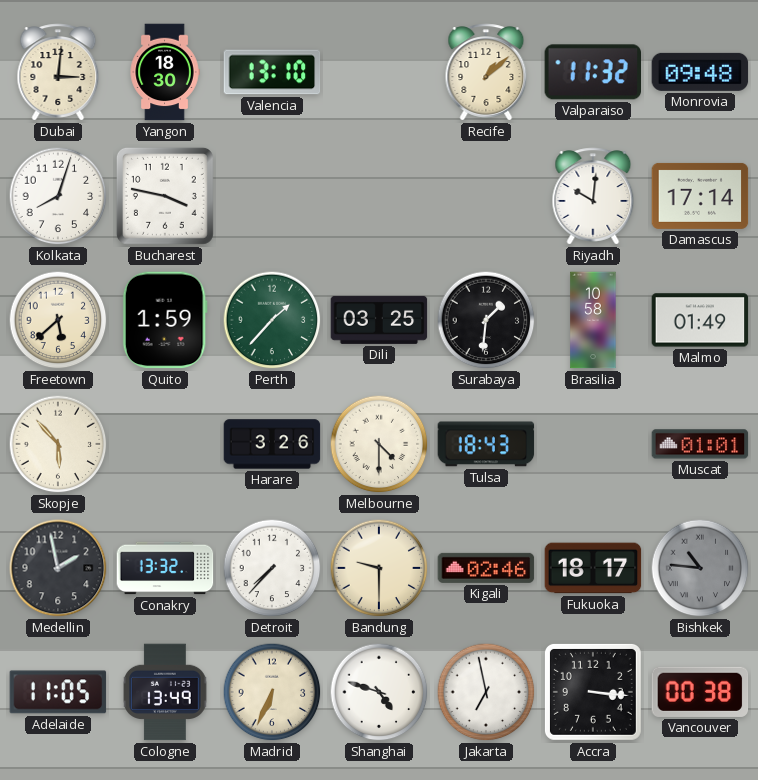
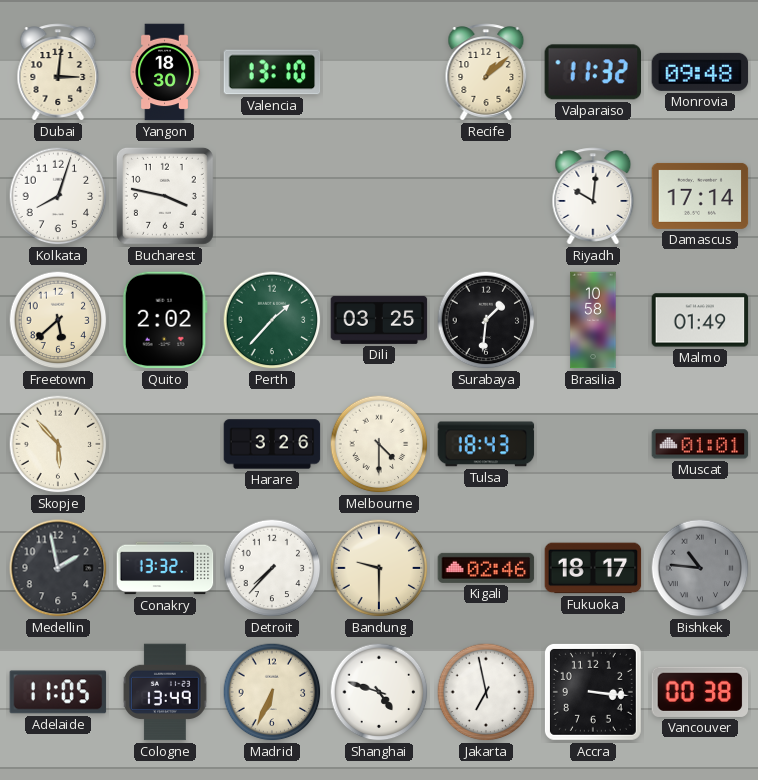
Quito: 1:59 -> 2:02 (165, 320)
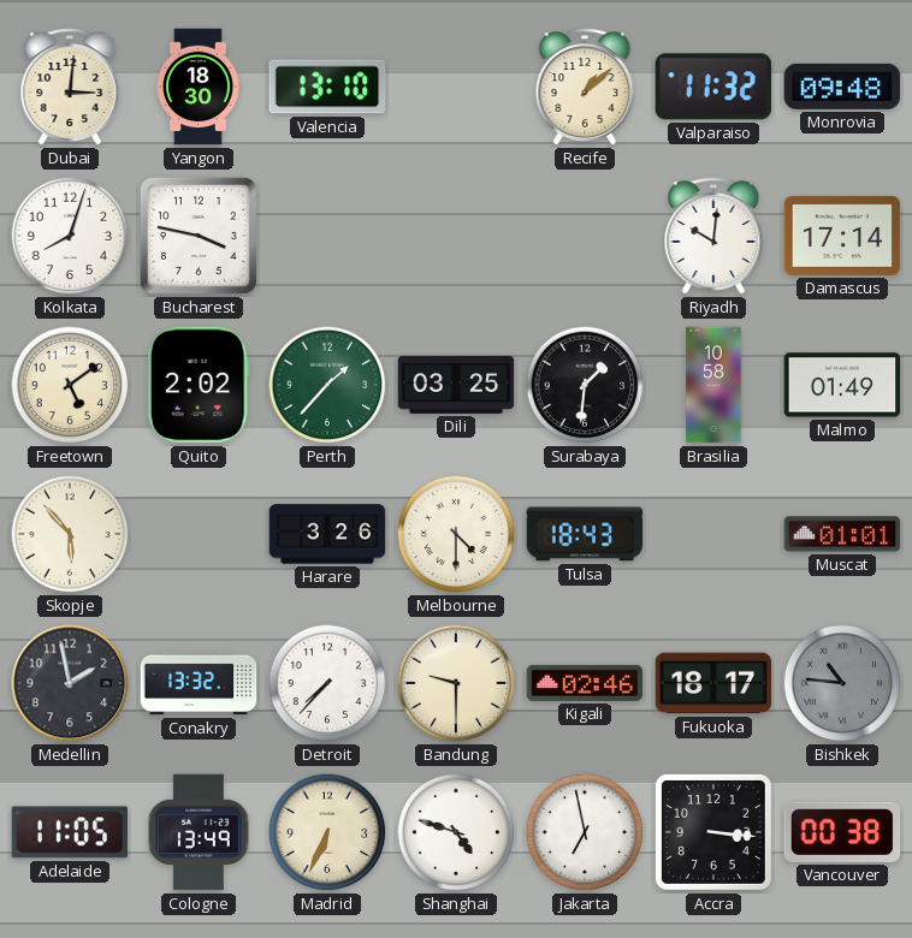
Freetown: 5:38 -> 5:09 (70, 385)
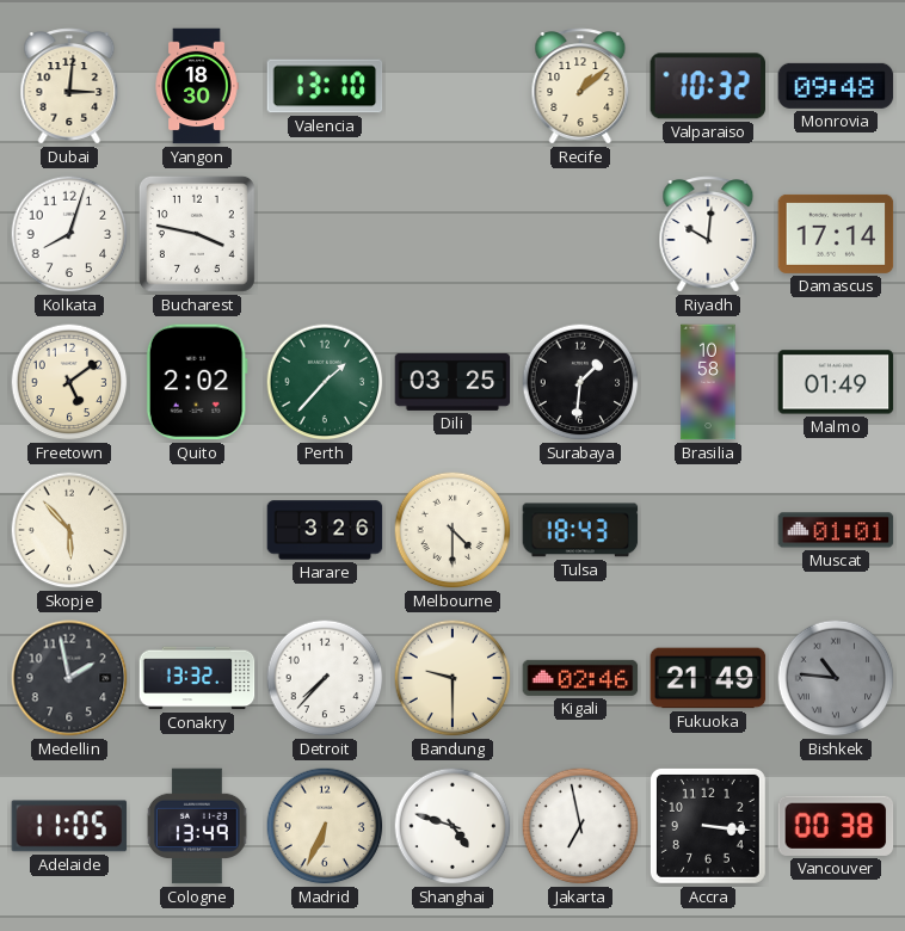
Valparaiso: 11:32 -> 10:32 (708, 86)
Fukuoka: 18:17 -> 21:49 (708, 678)
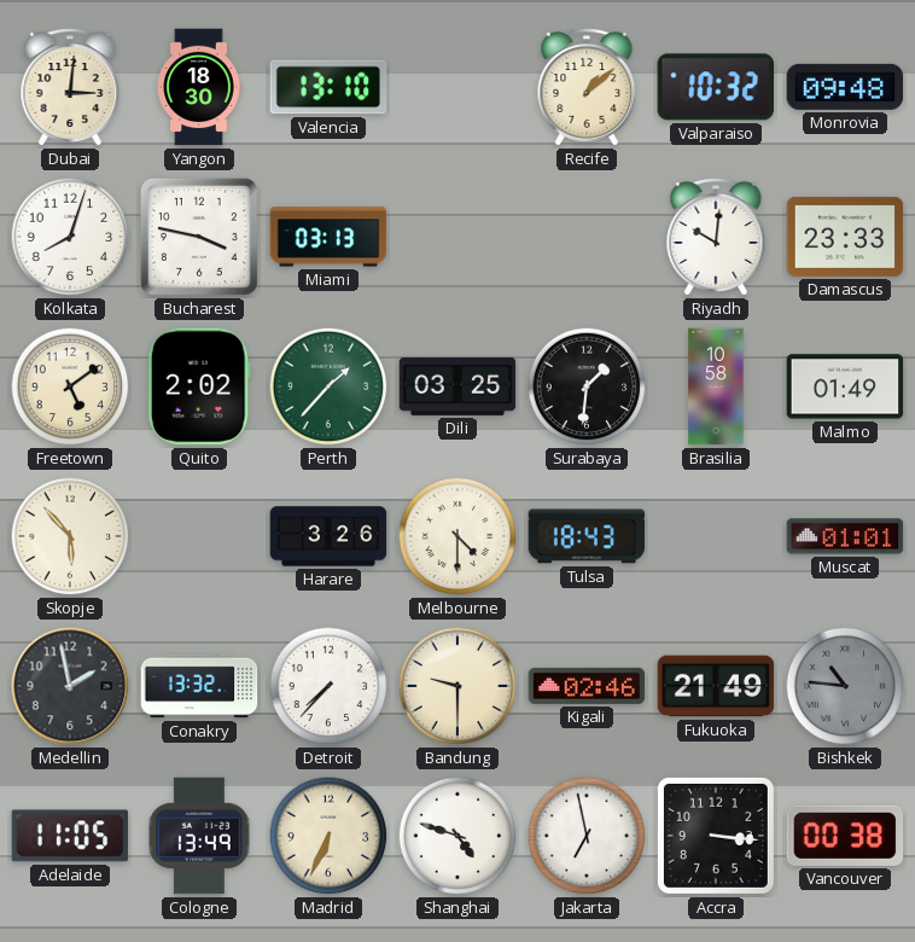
Miami: none -> 03:13 (328, 237)
Damascus: 17:14 -> 23:33 (845, 237)
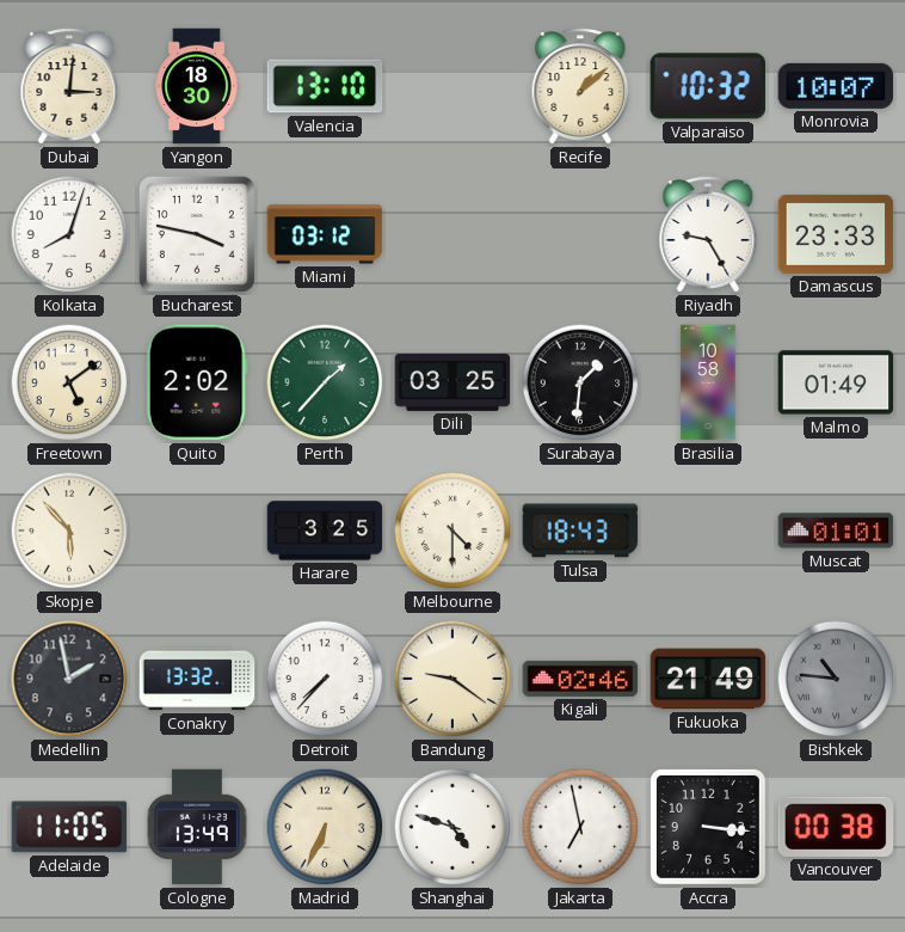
Monrovia: 09:48 -> 10:07 (836, 86)
Miami: 03:13 -> 03:12 (325, 234)
Riyadh: 10:01 -> 9:25 (708, 234)
Harare: 3:26 -> 3:25 (325, 531)
Bandung: 9:30 -> 9:21 (452, 679)
